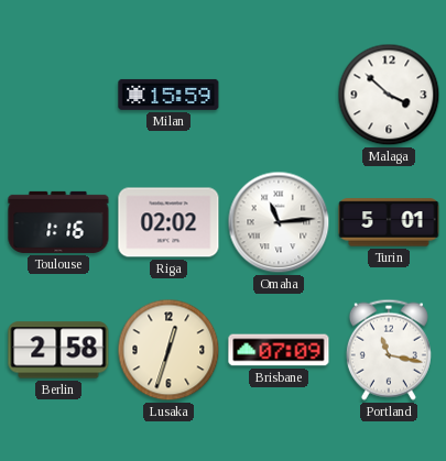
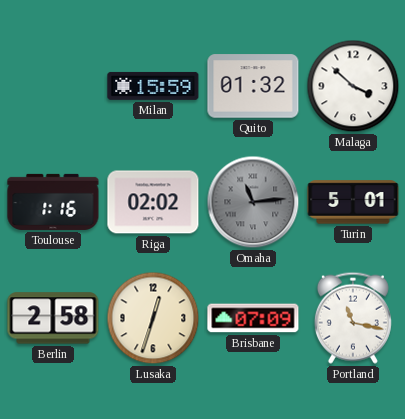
Quito: none -> 01:32 (253, 86)
Omaha dial: white -> grey (253, 202)
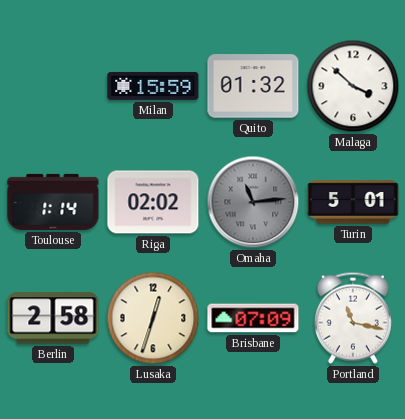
Toulouse: 1:16 -> 1:14 (53, 202)
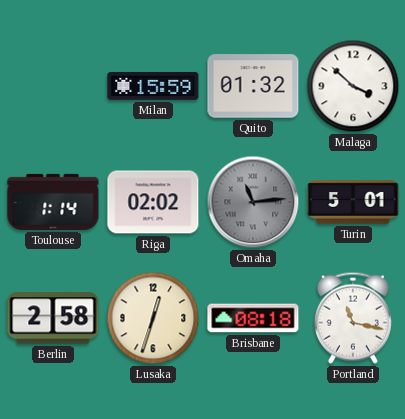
Brisbane: 07:09 -> 08:18 (253, 318)
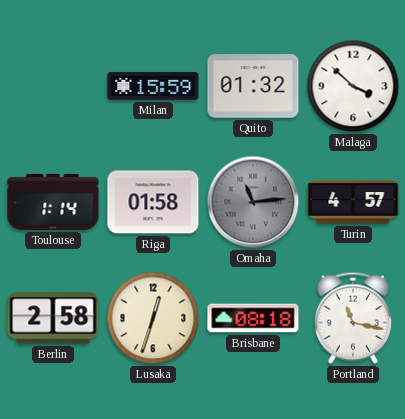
Riga: 02:02 -> 01:58 (153, 202)
Turin: 5:01 -> 4:57 (353, 202)
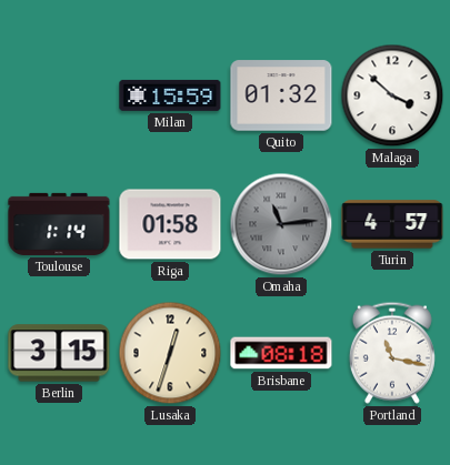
Berlin: 2:58 -> 3:15 (59, 353)
